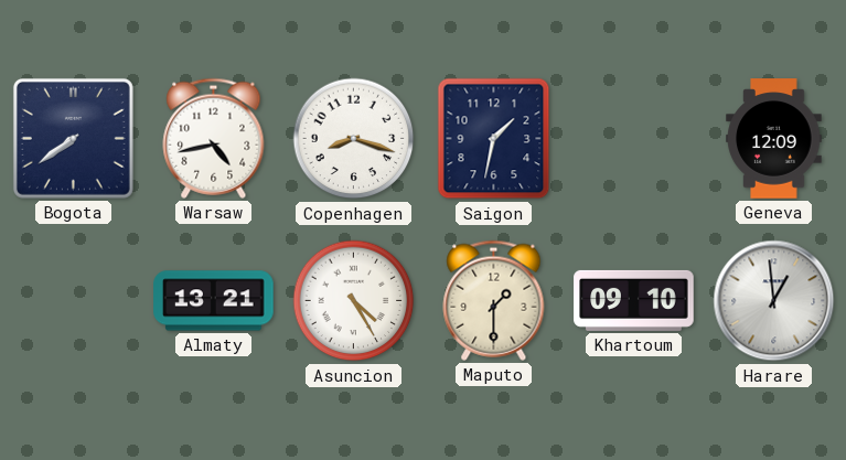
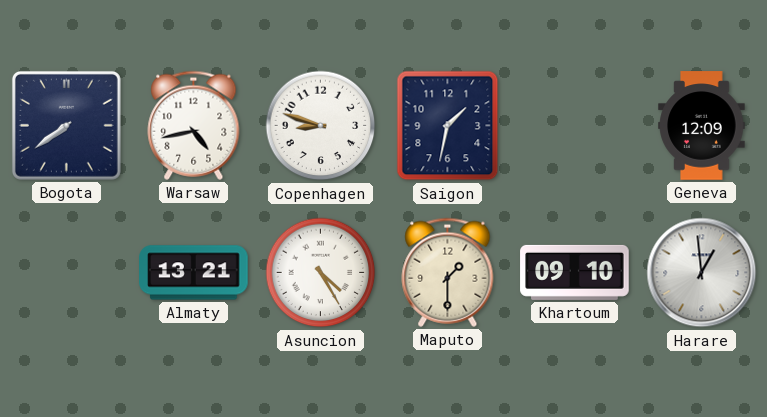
Copenhagen: 8:18 -> 8:48 (321, 126)
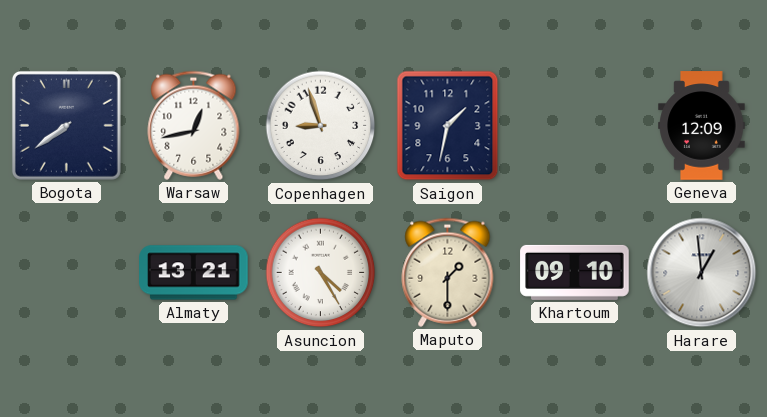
Warsaw: 4:43 -> 12:43 (194, 125)
Copenhagen: 8:48 -> 8:57 (321, 126)
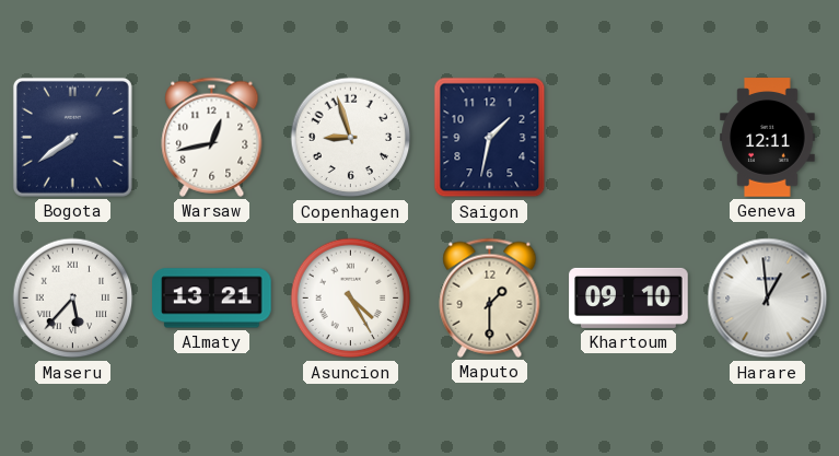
Geneva: 12:09 -> 12:11 (768, 138)
Maseru: none -> 5:37 (73, 299)
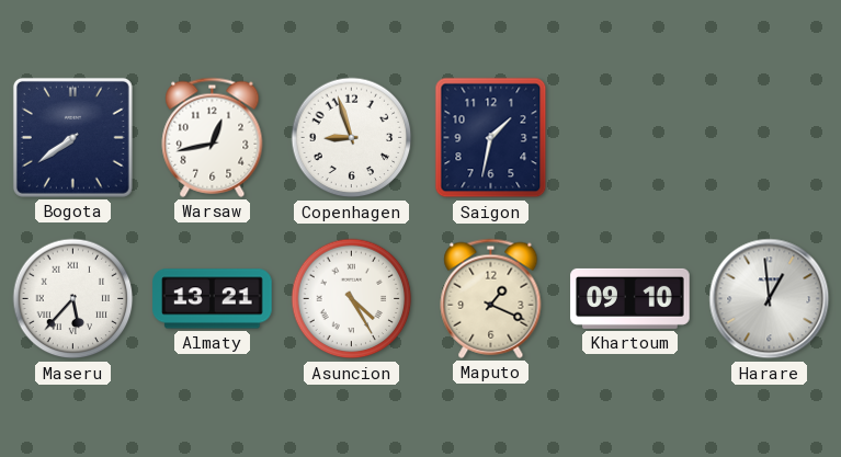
Geneva: 12:11 -> none (768, 138)
Maputo: 1:30 -> 1:19 (491, 298)
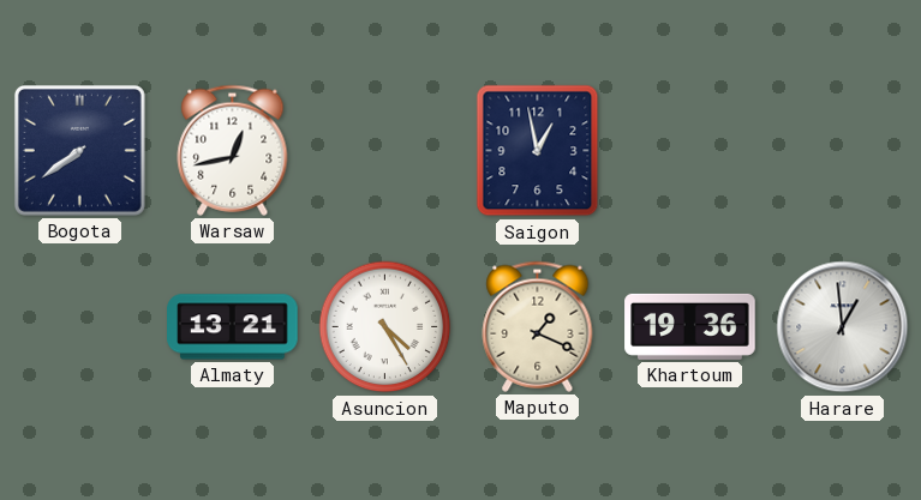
Copenhagen: 8:57 -> none (352, 138)
Saigon: 1:32 -> 12:58 (538, 151)
Maseru: 5:37 -> none (73, 299)
Khartoum: 09:10 -> 19:36 (690, 326)
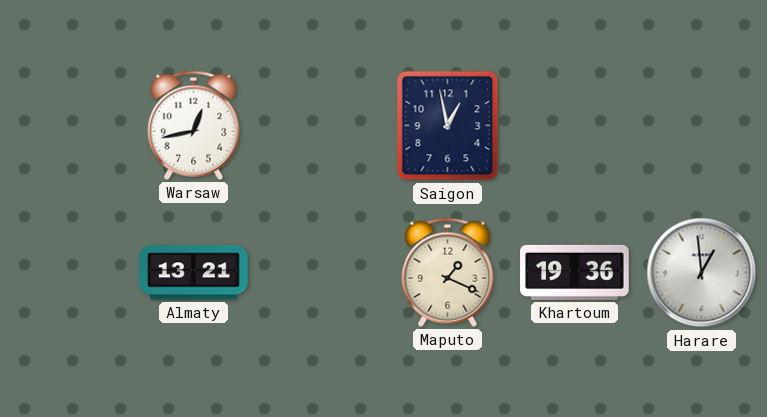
Bogota: 7:39 -> none (79, 150)
Asuncion: 4:25 -> none (385, 327)
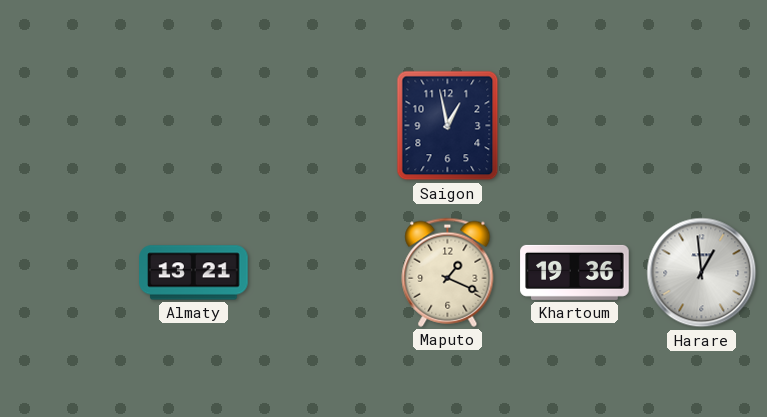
Warsaw: 12:43 -> none (194, 125)
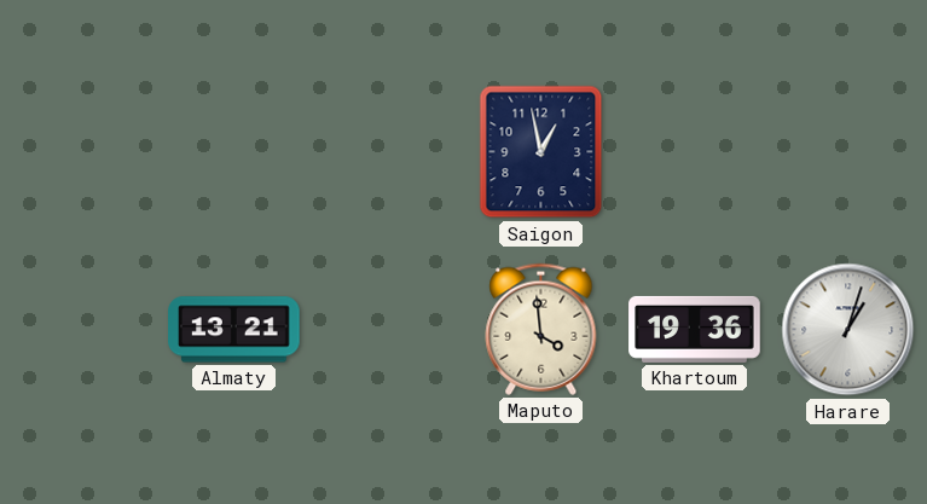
Maputo: 1:19 -> 3:59 (541, 329)
Harare: 12:59 -> 1:03 (848, 330)
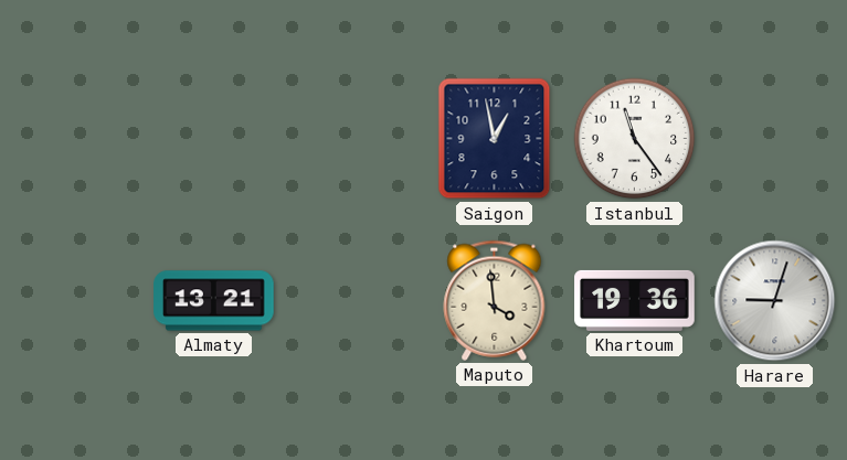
Istanbul: none -> 11:24 (635, 139)
Harare: 1:03 -> 9:03 (775, 301)
